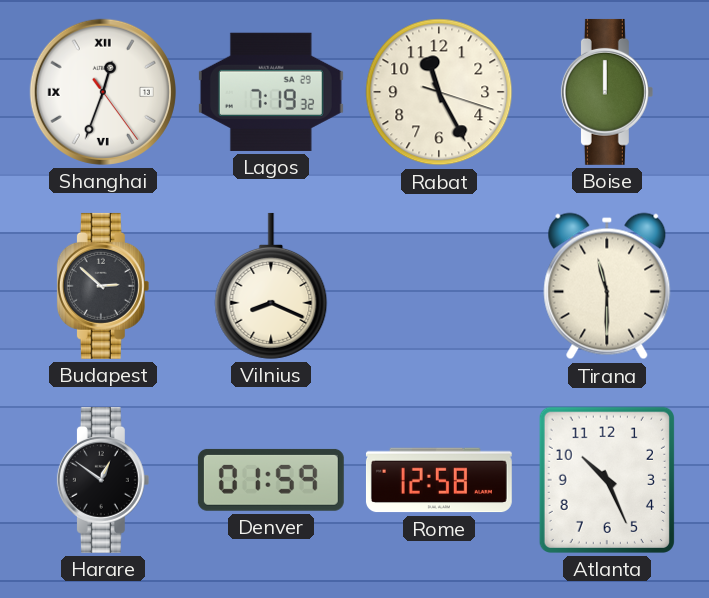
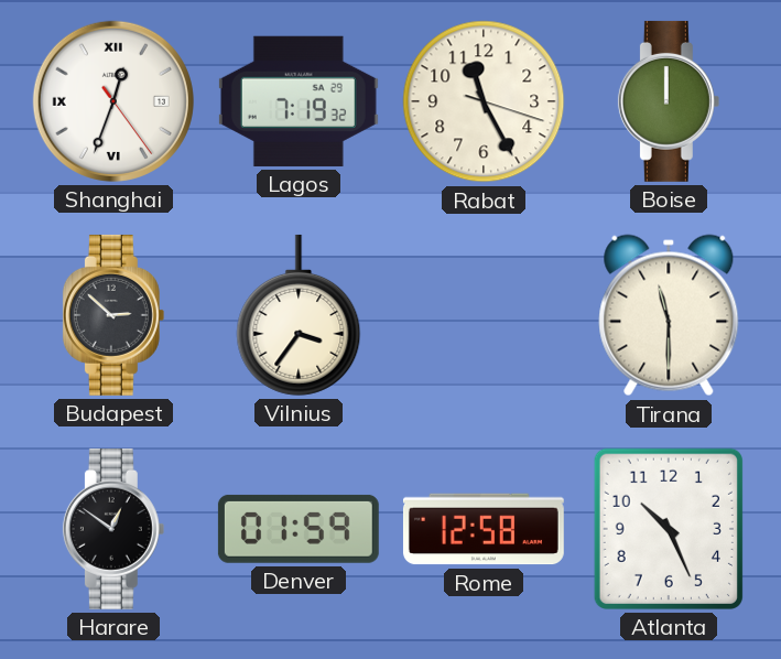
Vilnius: 8:19 -> 3:36 (299, 315)
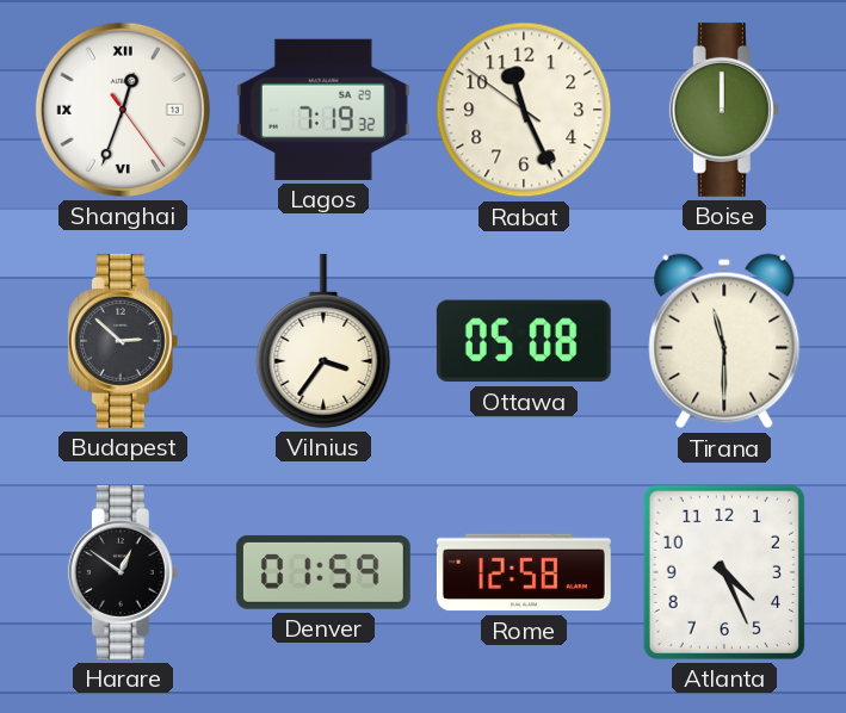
Rabat: 11:25:18 -> 11:25:51 (524, 110)
Ottawa: none -> 05:08 (524, 341)
Atlanta: 10:26 -> 4:26 (724, 572)
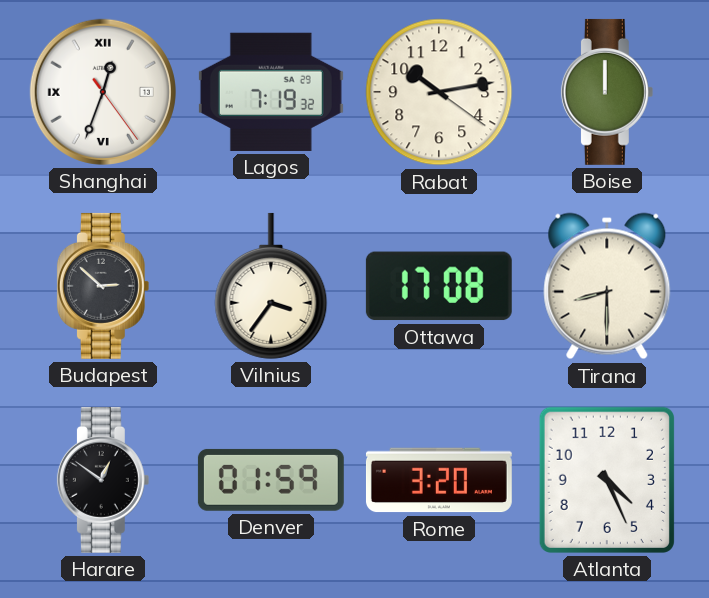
Rabat: 11:25 -> 10:13 (439, 92)
Ottawa: 05:08 -> 17:08 (439, 286)
Tirana: 11:30 -> 8:30 (607, 286)
Rome: 12:58 -> 3:20 (439, 480)
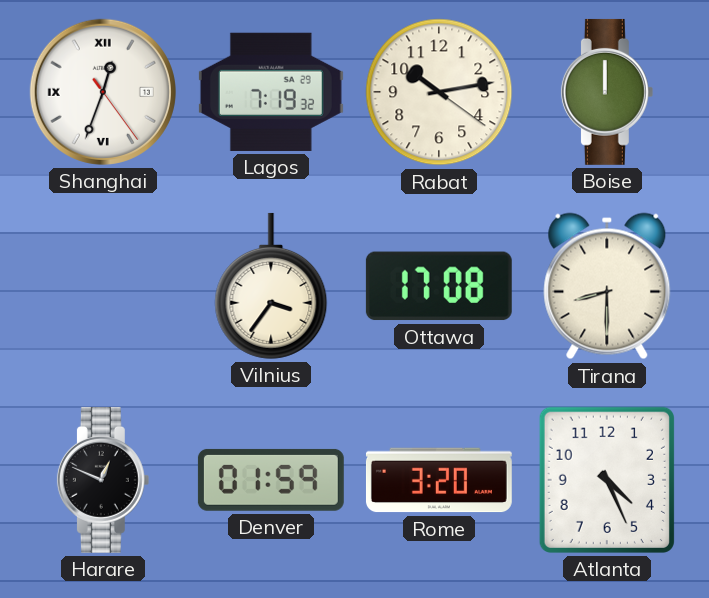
Budapest: 2:52 -> none (103, 286)
Harare: 12:51 -> 12:49 (103, 480)
